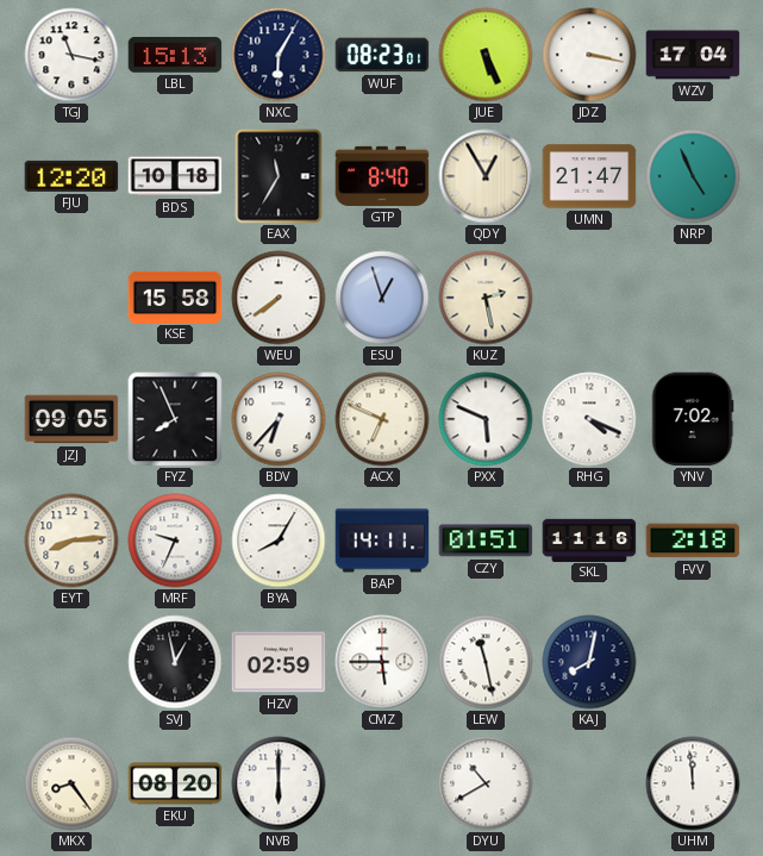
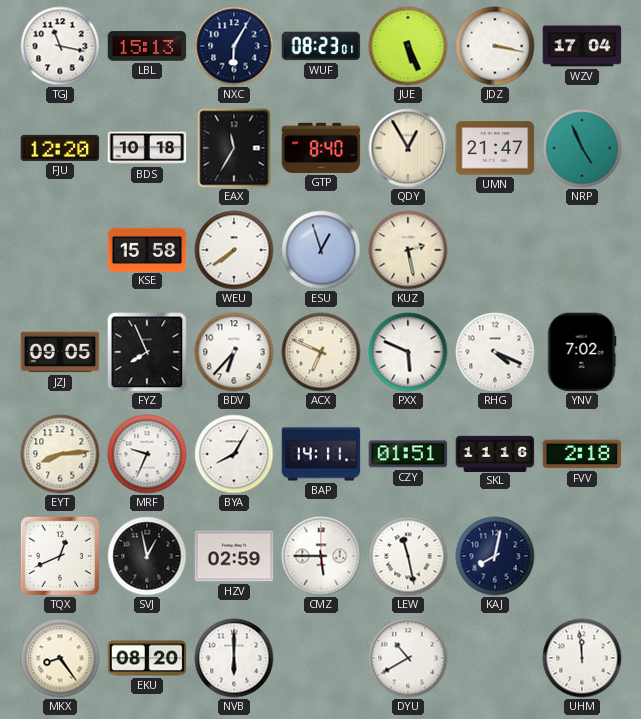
TQX: none -> 12:41 (60, 556)
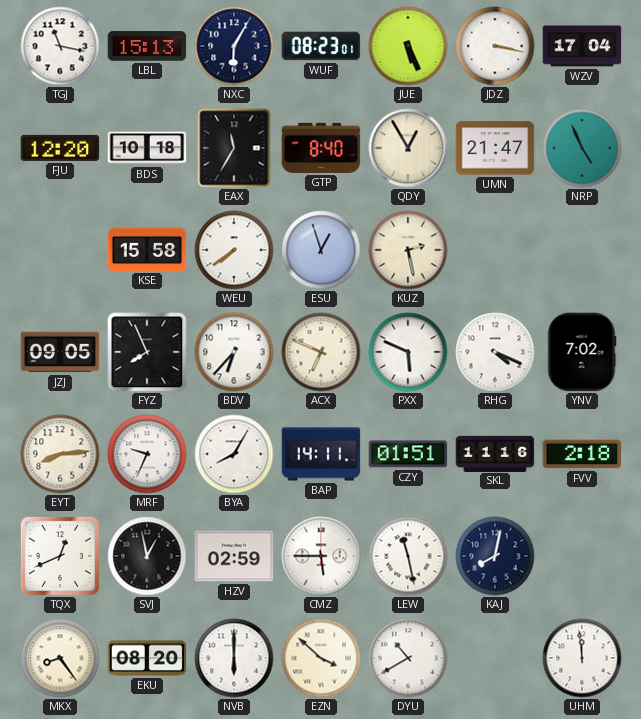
EZN: none -> 3:52 (321, 658)
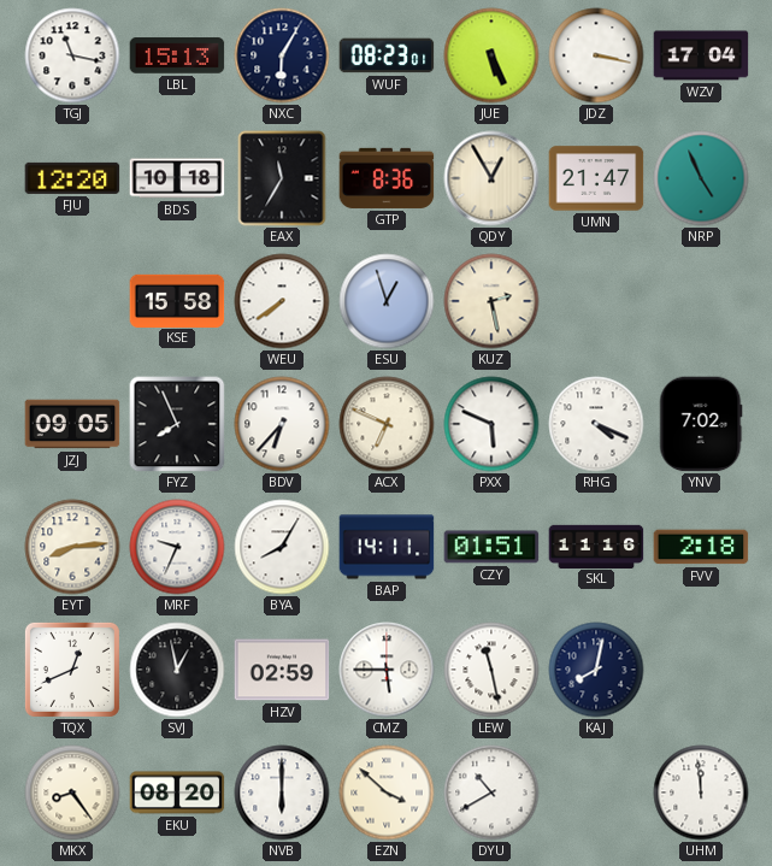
GTP: 8:40 -> 8:36 (387, 178)
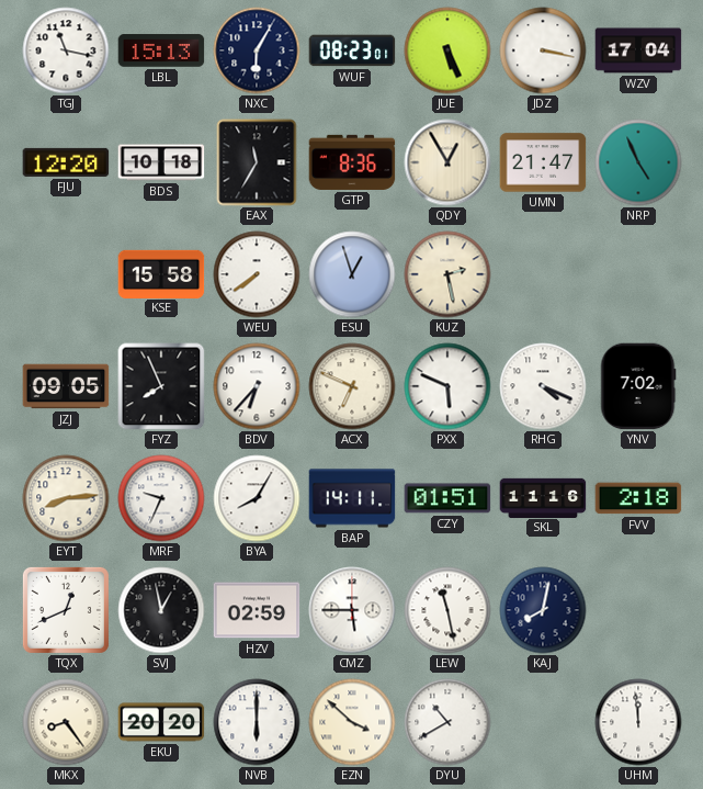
EKU: 08:20 -> 20:20 (161, 722)
